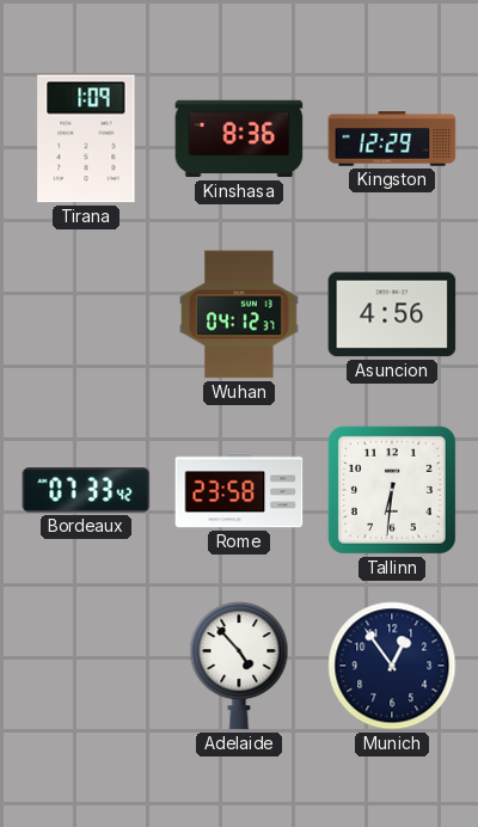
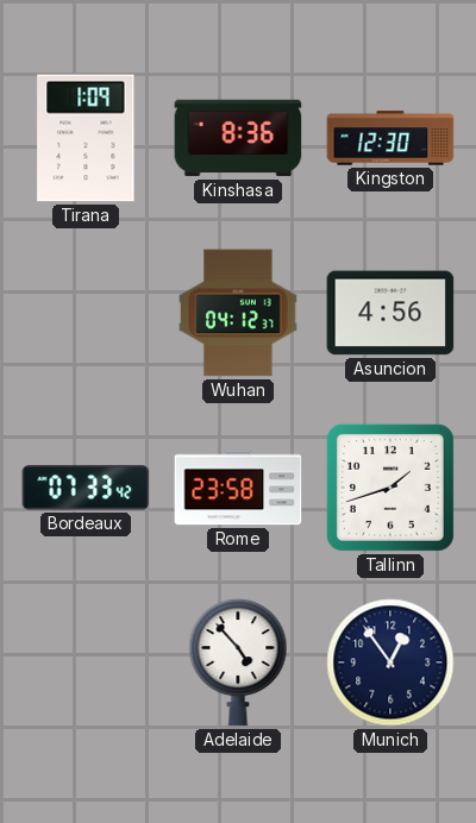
Kingston: 12:29 -> 12:30 (390, 138)
Tallinn: 6:31 -> 1:42 (390, 488)
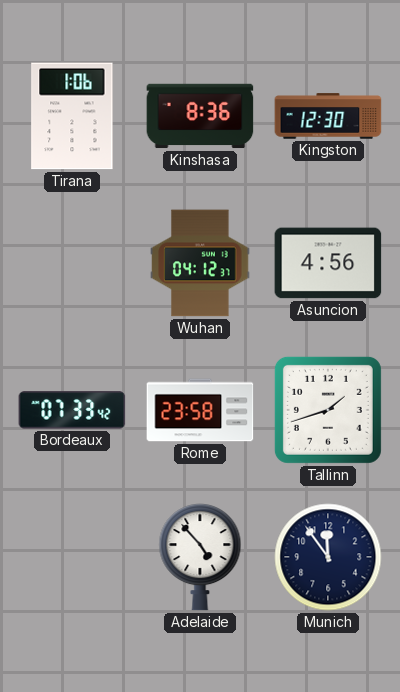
Tirana: 1:09 -> 1:06 (72, 116)
Munich: 12:54 -> 11:54 (328, 557)
